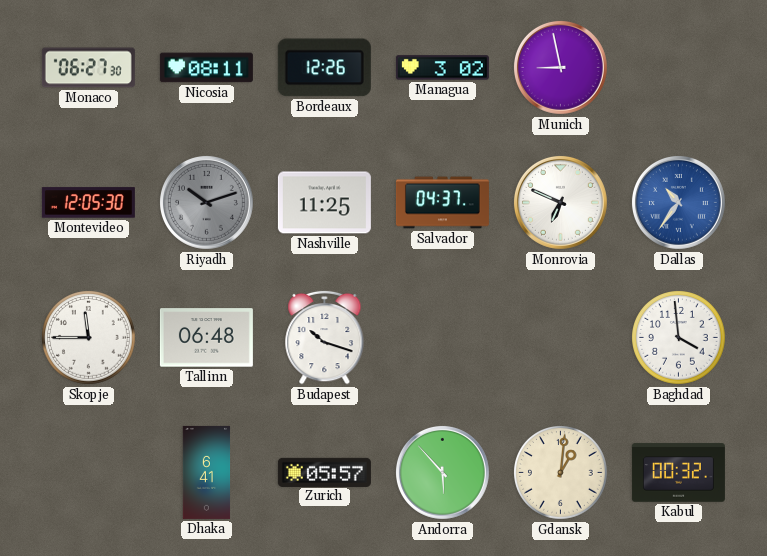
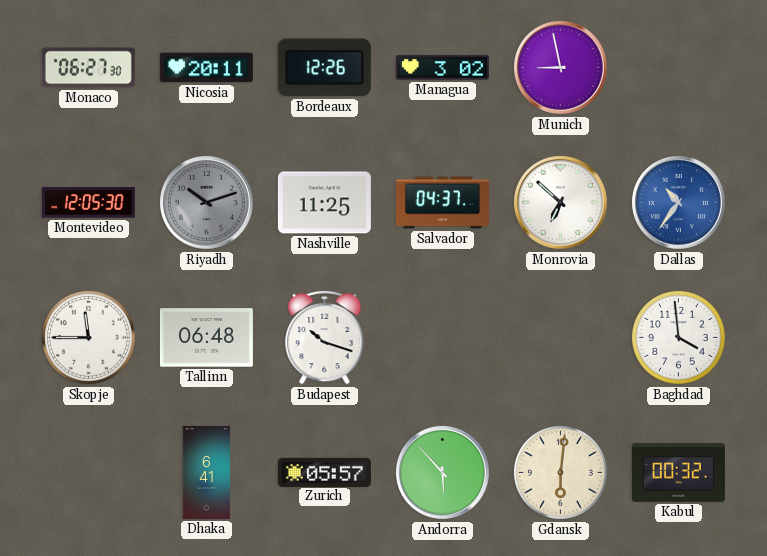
Nicosia: 08:11 -> 20:11 (206, 68)
Monrovia: 6:49 -> 6:52 (560, 202)
Gdansk: 1:01 -> 6:01 (561, 473)
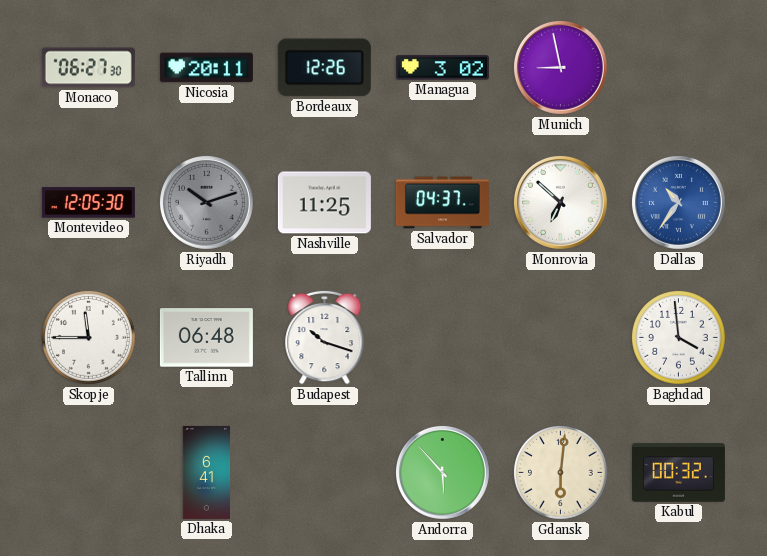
Zurich: 05:57 -> none (324, 472)
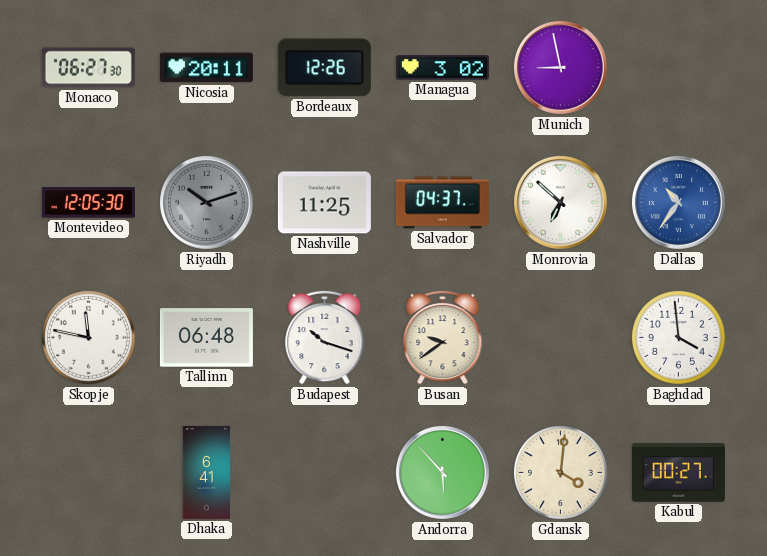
Skopje: 11:45 -> 11:47 (89, 338)
Busan: none -> 9:39 (443, 337)
Gdansk: 6:01 -> 4:01 (561, 473)
Kabul: 00:32 -> 00:27 (678, 473)
